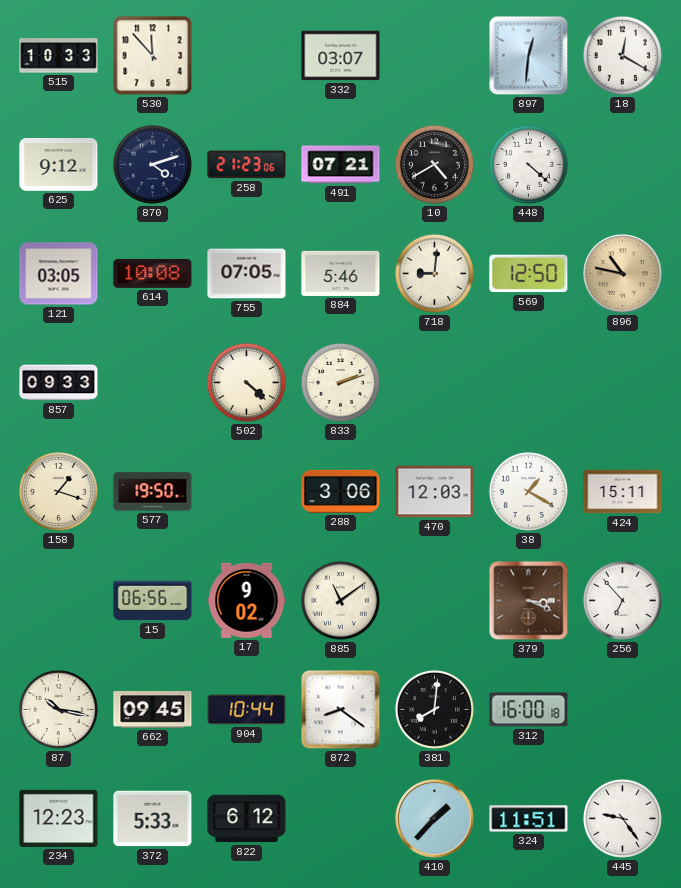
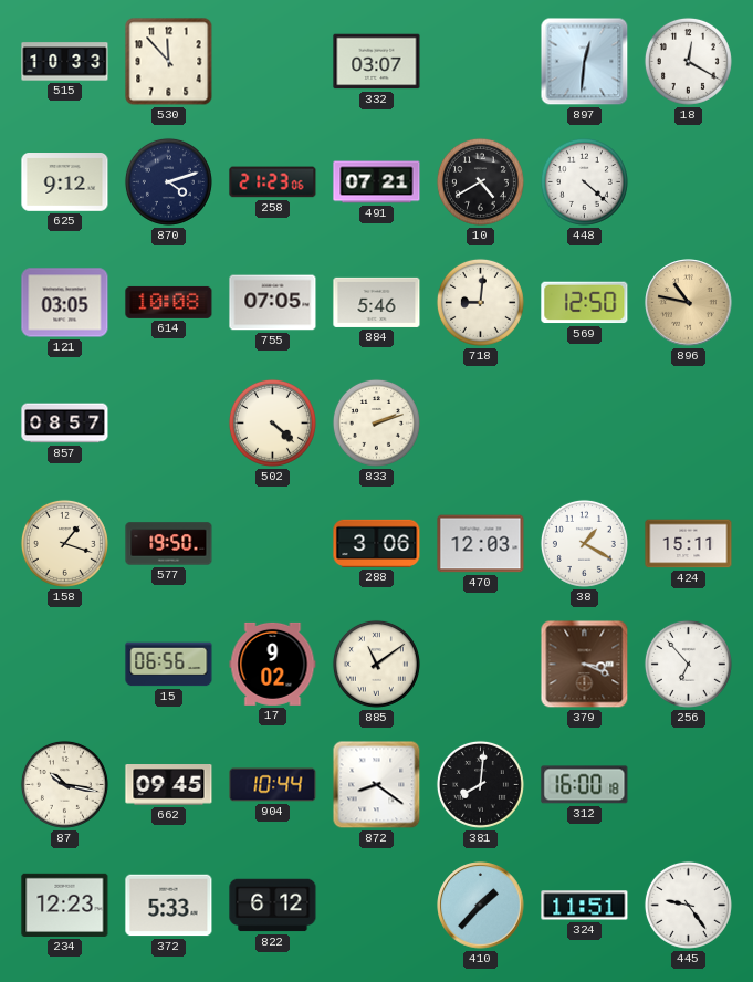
857: 09:33 -> 08:57 (65, 424)
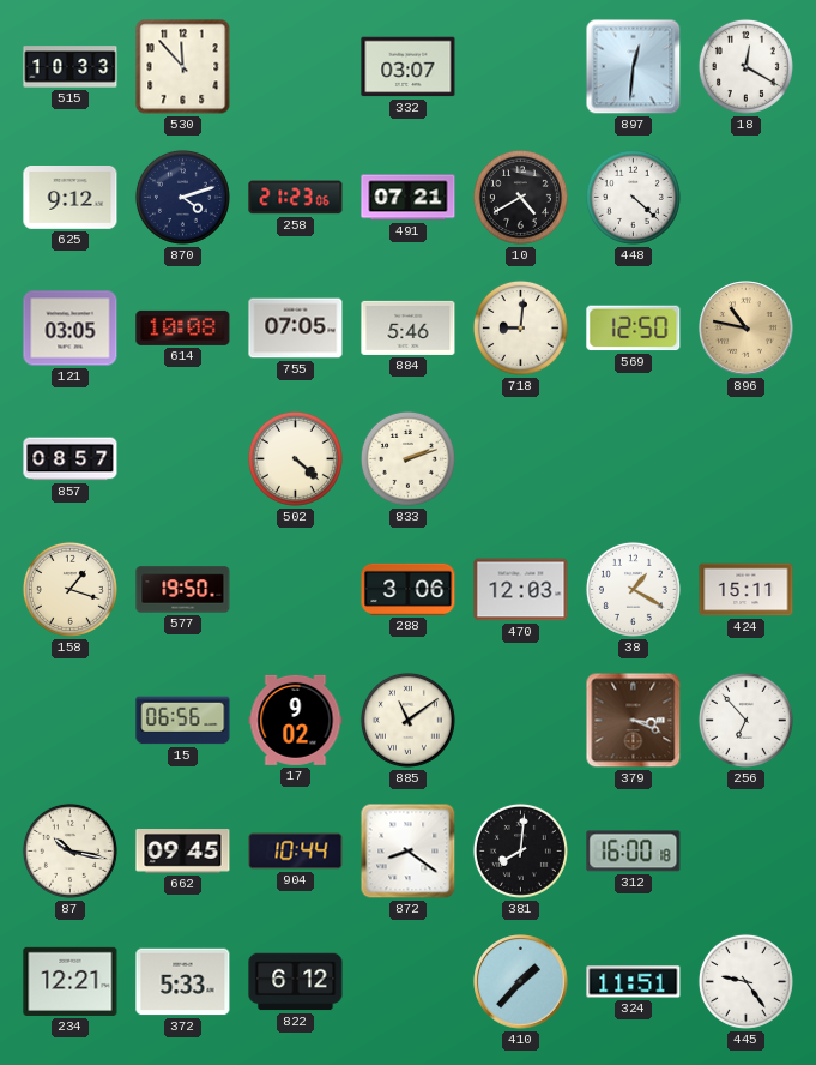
234: 12:23 -> 12:21 (71, 981)
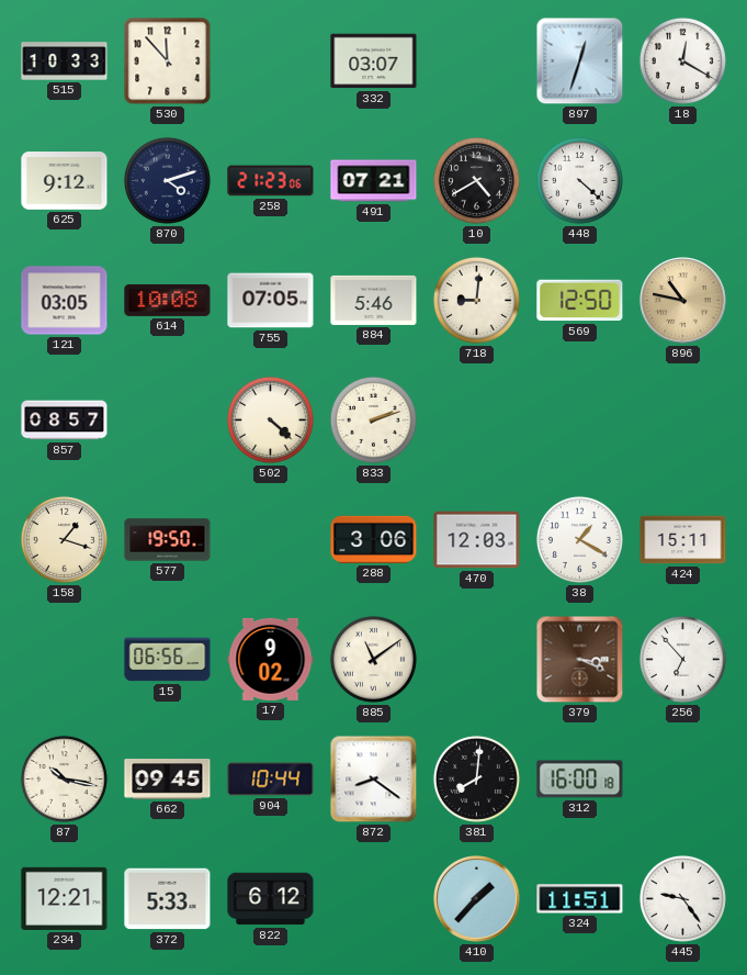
897: 12:31 -> 12:33 (580, 61)
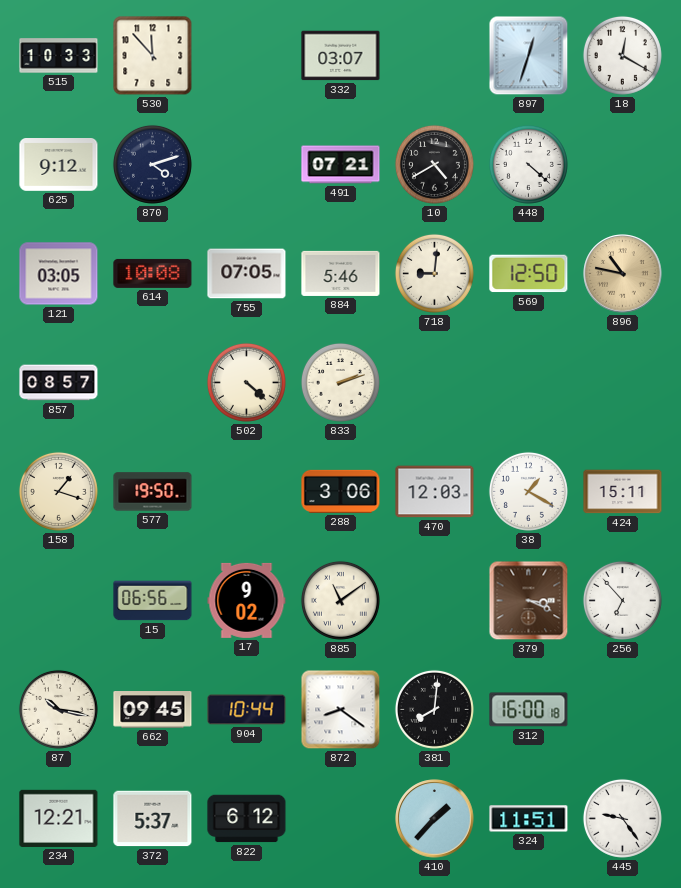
258: 21:23 -> none (271, 181)
372: 5:33 -> 5:37 (153, 819)
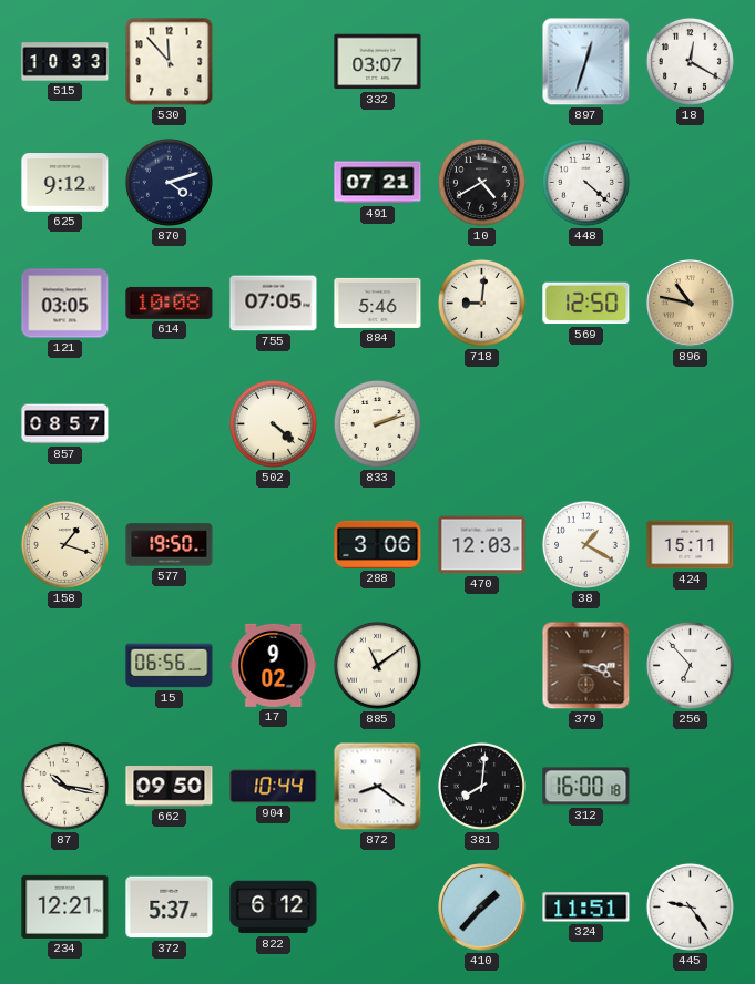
662: 09:45 -> 09:50 (170, 787)
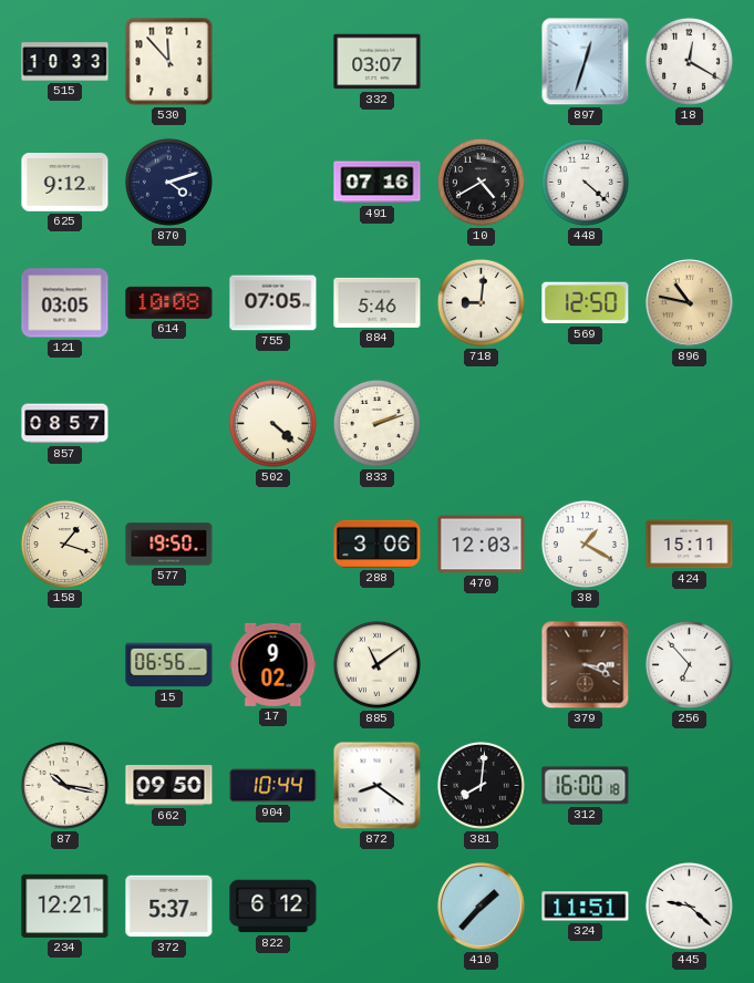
491: 07:21 -> 07:16 (378, 183)
445: 9:24 -> 9:22 (689, 906)
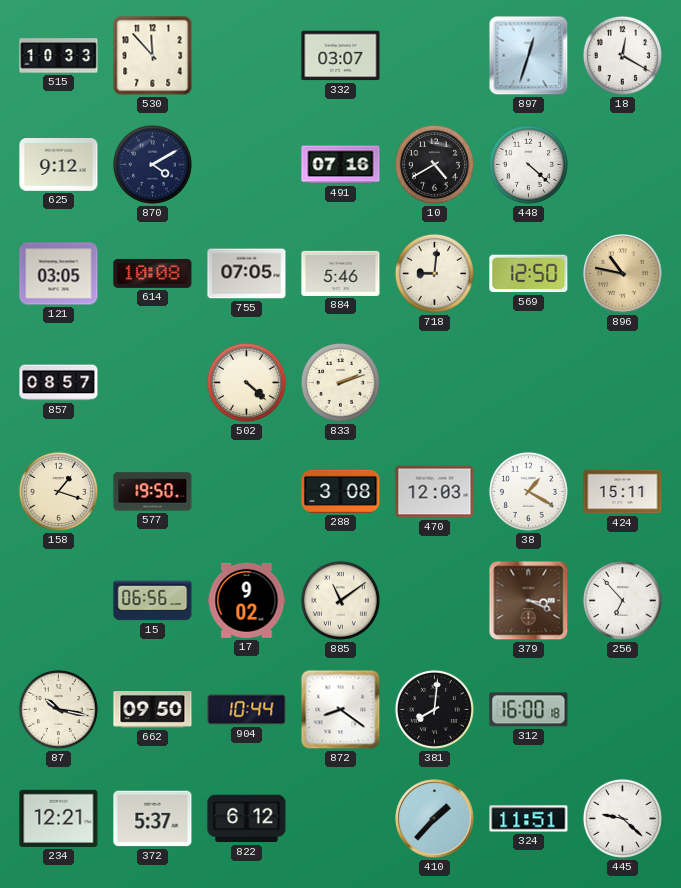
870: 4:12 -> 4:10 (152, 164)
288: 3:06 -> 3:08 (341, 491)
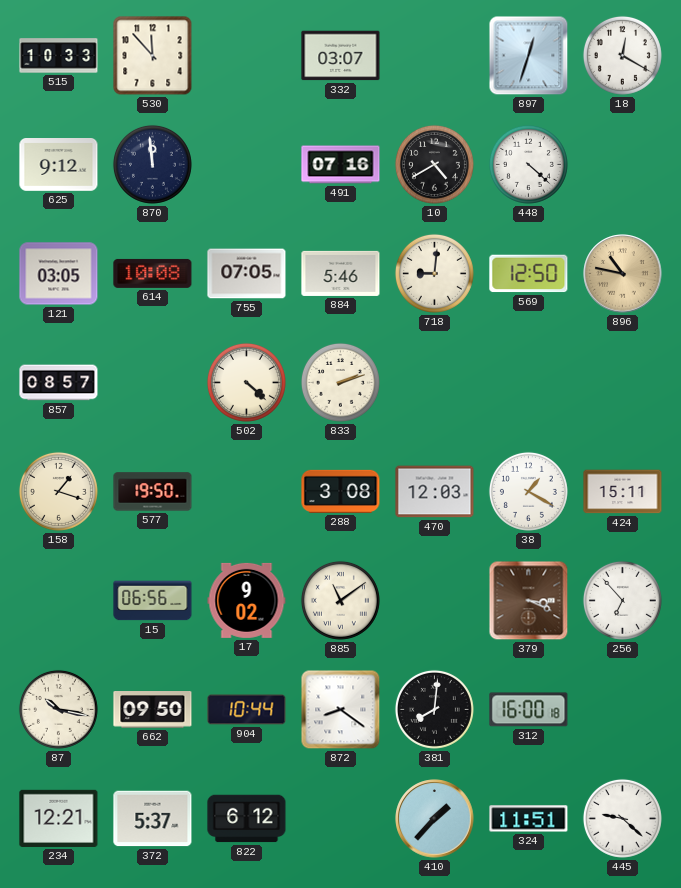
870: 4:10 -> 11:59 (152, 164)
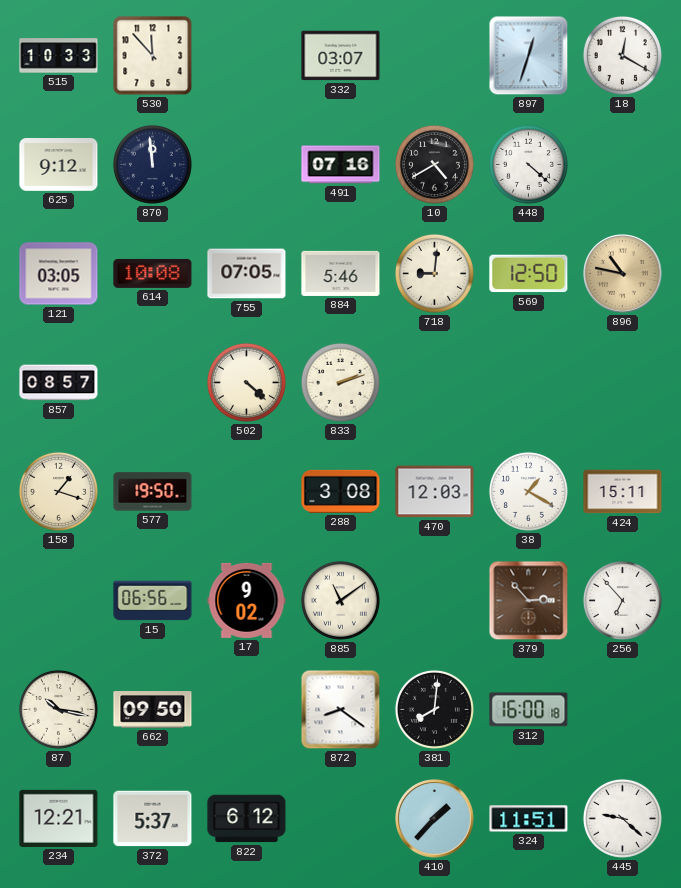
379: 3:19 -> 2:53 (529, 601)
904: 10:44 -> none (247, 710)
